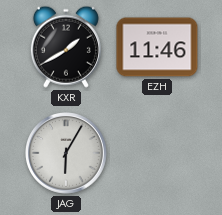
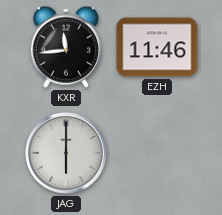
KXR: 1:40 -> 11:44 (66, 47)
JAG: 6:05 -> 6:00 (67, 154)
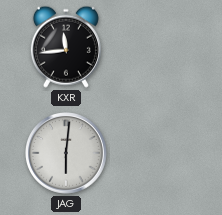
EZH: 11:46 -> none (157, 47)
JAG: 6:00 -> 6:01 (67, 154)
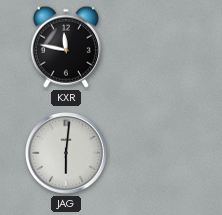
KXR: 11:44 -> 11:47 (66, 47)
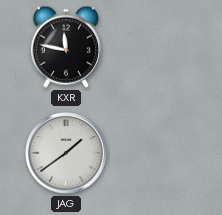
JAG: 6:01 -> 1:39 (67, 154)
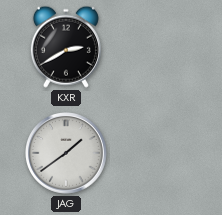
KXR: 11:47 -> 2:40 (66, 47)
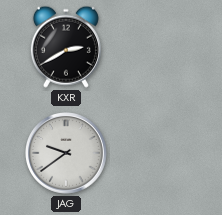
JAG: 1:39 -> 9:39 (67, 154)
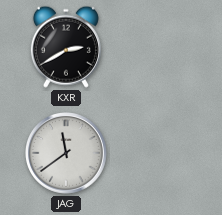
JAG: 9:39 -> 11:39 (67, 154)
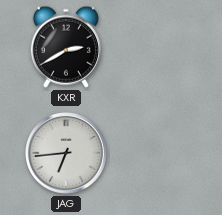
JAG: 11:39 -> 6:44 (67, 154)
